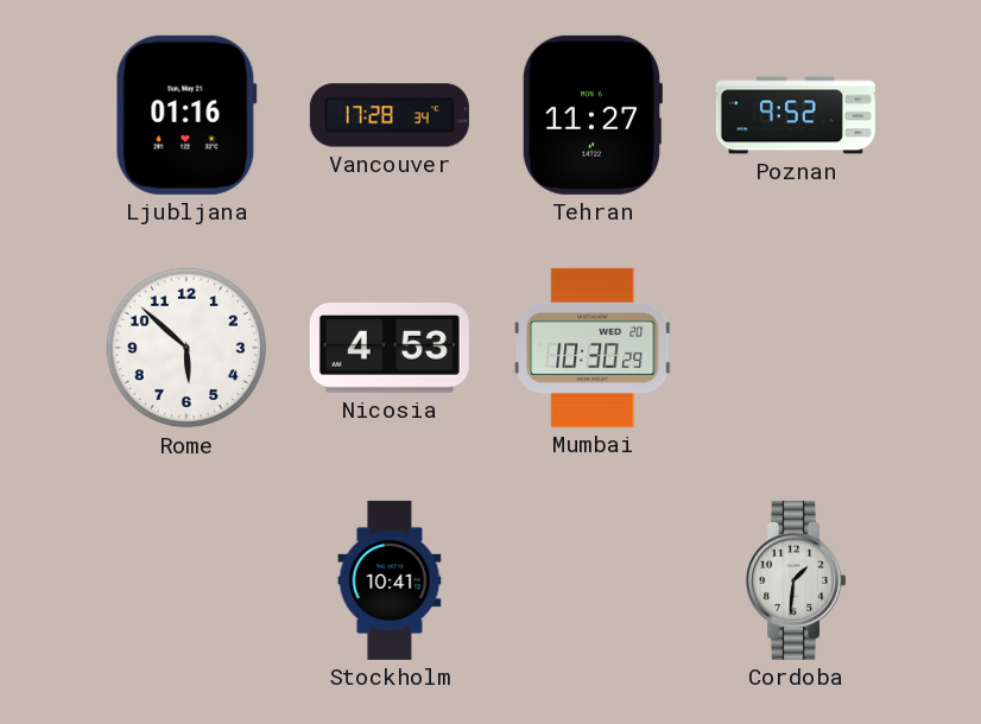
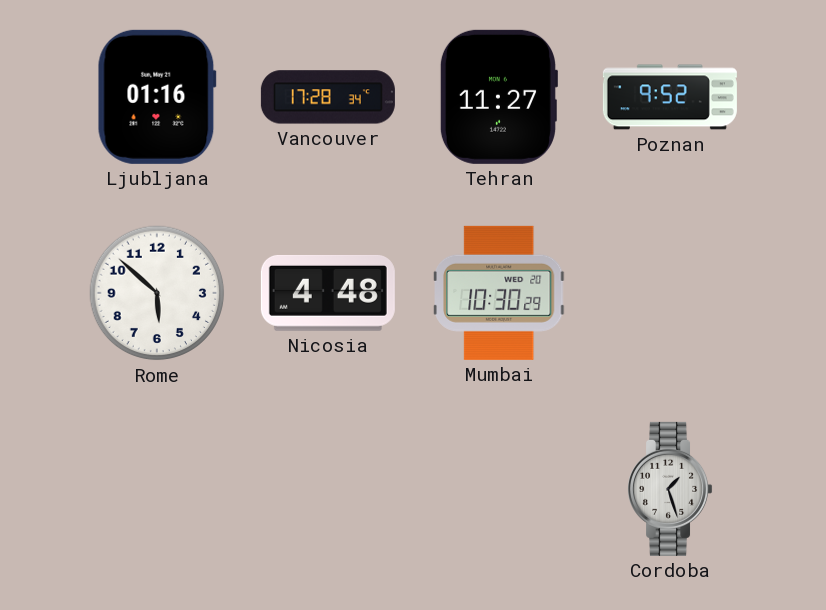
Nicosia: 4:53 -> 4:48 (328, 293)
Stockholm: 10:41 -> none (390, 580)
Cordoba: 1:31 -> 1:27 (670, 489)
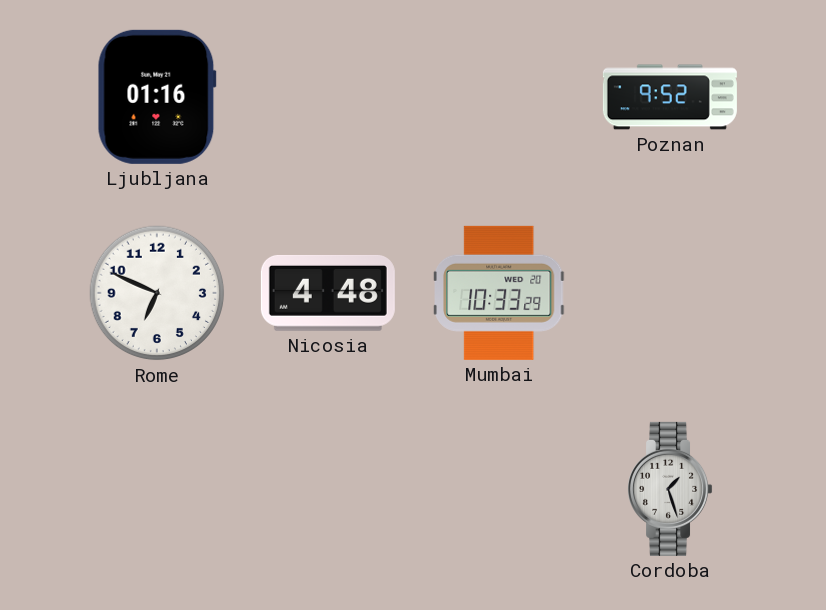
Vancouver: 17:28 -> none (328, 97)
Tehran: 11:27 -> none (498, 97)
Rome: 5:52 -> 6:49 (157, 293)
Mumbai: 10:30 -> 10:33 (500, 293)
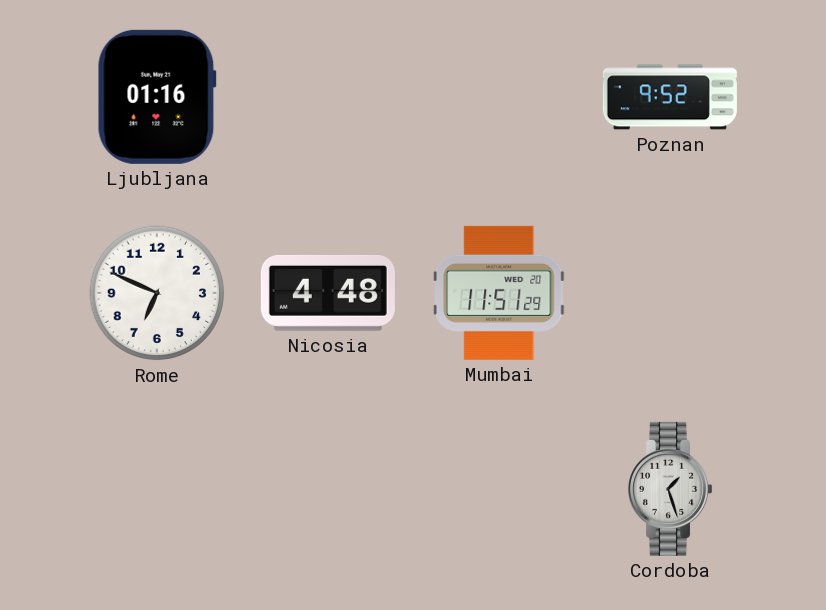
Mumbai: 10:33 -> 11:51 (500, 293)
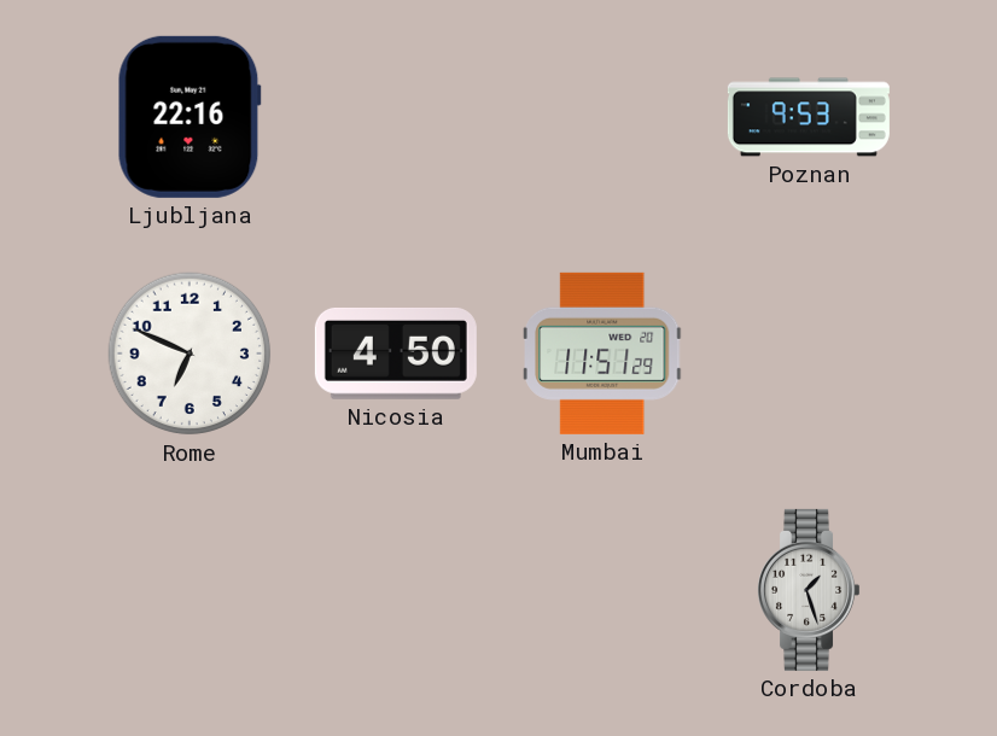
Ljubljana: 01:16 -> 22:16 (190, 117)
Poznan: 9:52 -> 9:53 (809, 117)
Nicosia: 4:48 -> 4:50 (396, 354)
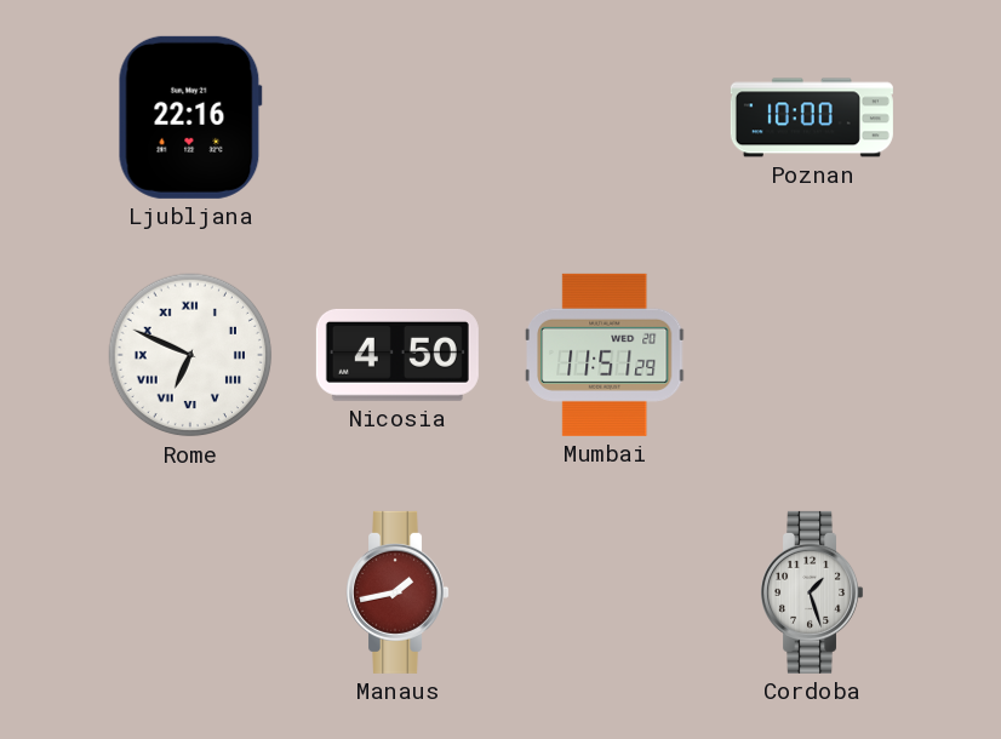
Poznan: 9:53 -> 10:00 (812, 118)
Rome numerals: Arabic -> Roman (190, 355)
Manaus: none -> 1:43 (397, 592)
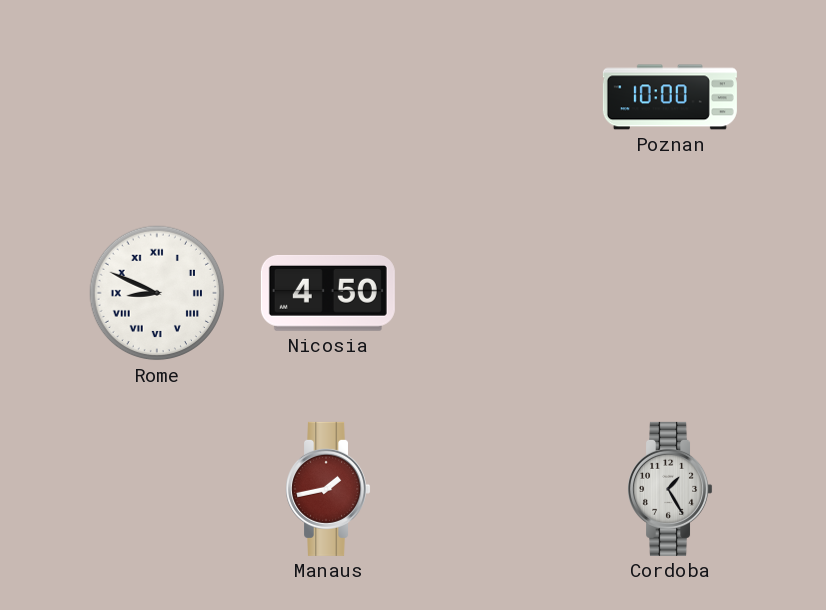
Ljubljana: 22:16 -> none (190, 118)
Rome: 6:49 -> 8:49 (157, 293)
Mumbai: 11:51 -> none (606, 355)
Cordoba: 1:27 -> 1:25 (670, 489)
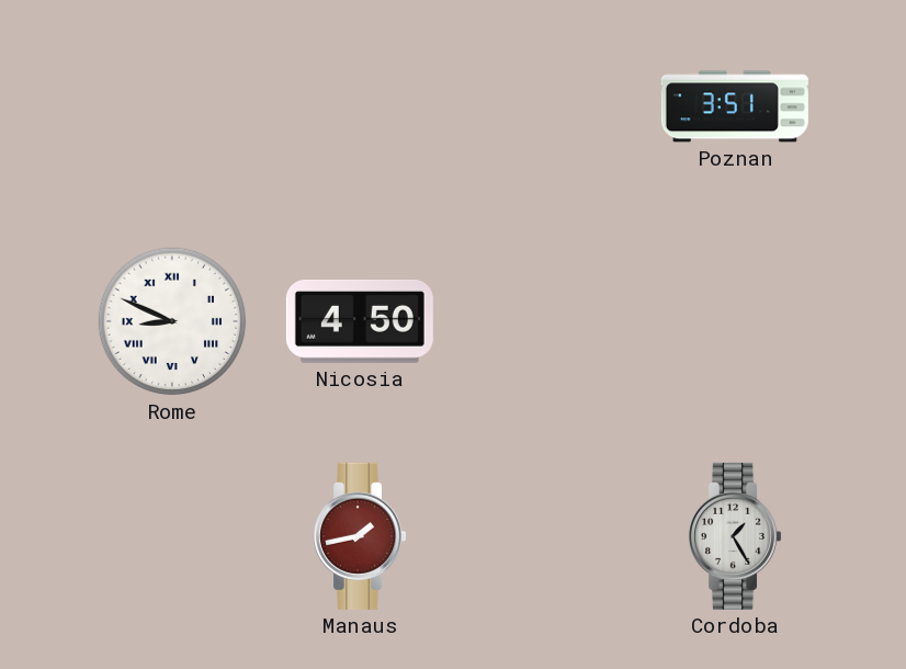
Poznan: 10:00 -> 3:51 (735, 106)
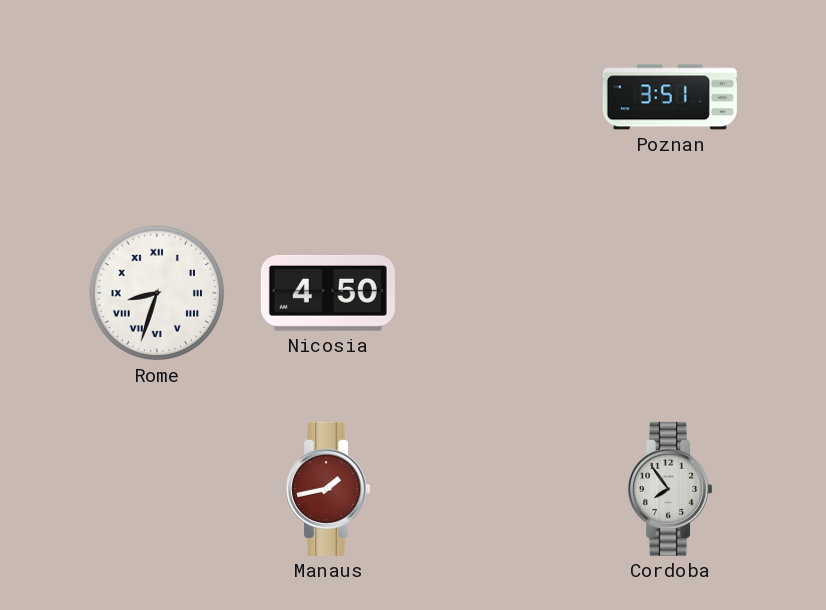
Rome: 8:49 -> 8:33 (157, 293)
Cordoba: 1:25 -> 7:54 (670, 489)
